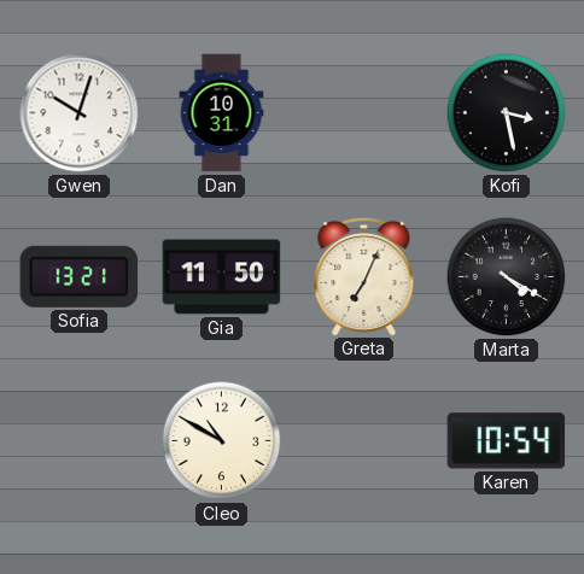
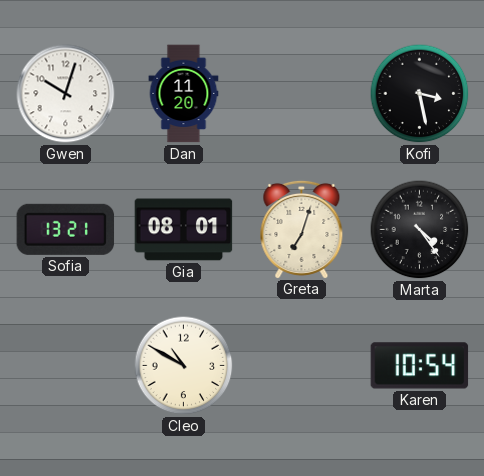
Dan: 10:31 -> 11:20 (184, 94)
Gia: 11:50 -> 08:01 (184, 230)
Greta: 7:04 -> 7:03 (302, 229)
Marta: 4:20 -> 4:24 (420, 230)
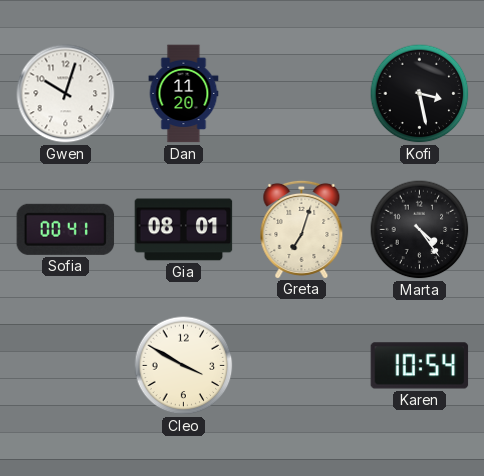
Sofia: 13:21 -> 00:41 (66, 229)
Cleo: 10:50 -> 3:50 (184, 366)
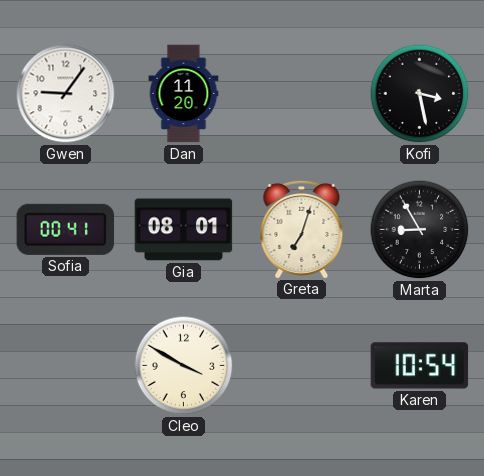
Gwen: 10:03 -> 9:06 (66, 94)
Marta: 4:24 -> 8:55 (420, 230)
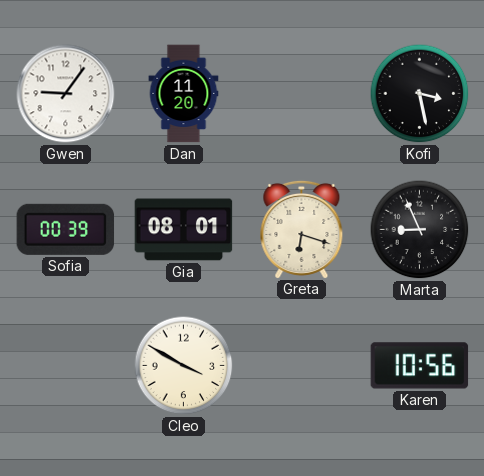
Sofia: 00:41 -> 00:39 (66, 229)
Greta: 7:03 -> 6:18 (302, 229)
Marta: 8:55 -> 8:56 (420, 230)
Karen: 10:54 -> 10:56 (420, 366)
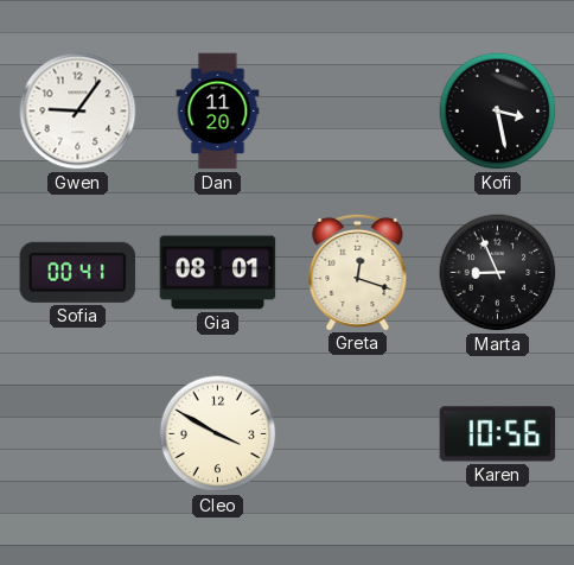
Sofia: 00:39 -> 00:41 (78, 272)
Greta: 6:18 -> 12:18 (358, 272)
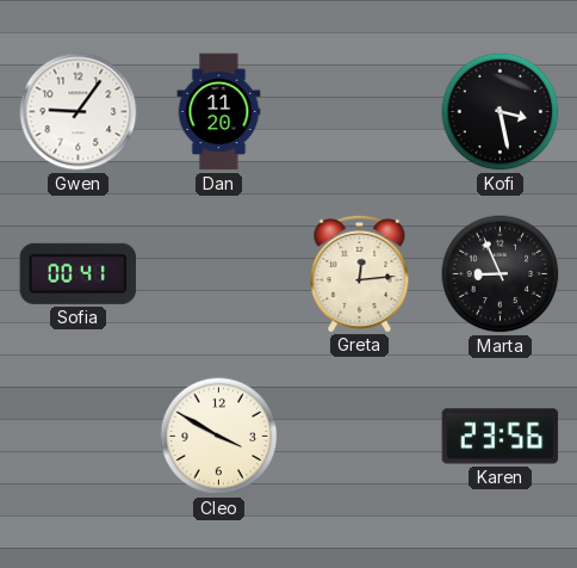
Gia: 08:01 -> none (218, 273)
Greta: 12:18 -> 12:14 (360, 273)
Karen: 10:56 -> 23:56 (501, 437)
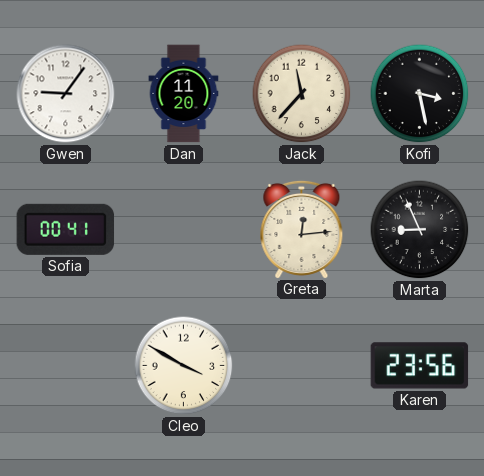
Jack: none -> 11:37 (302, 94)
